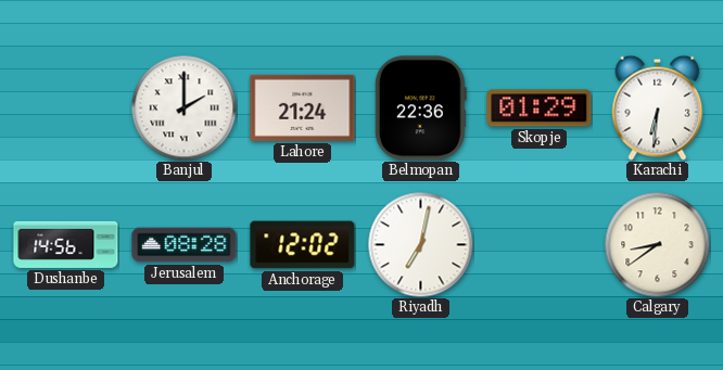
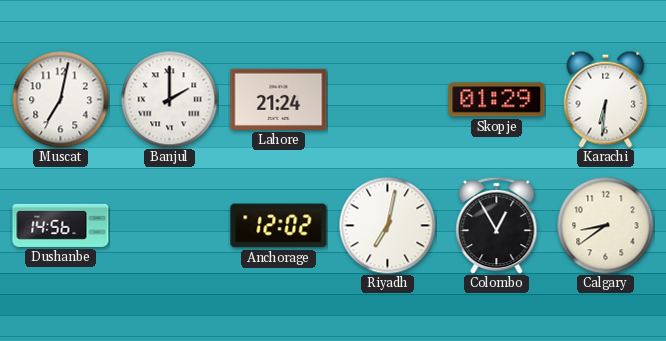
Muscat: none -> 7:02 (60, 99)
Belmopan: 22:36 -> none (420, 109)
Jerusalem: 08:28 -> none (185, 245)
Colombo: none -> 12:55 (497, 225)
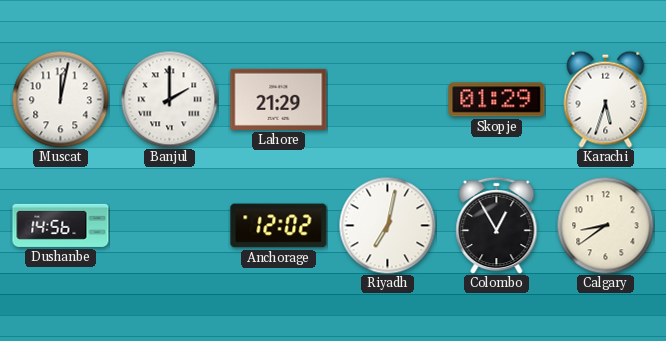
Muscat: 7:02 -> 12:02 (60, 99)
Lahore: 21:24 -> 21:29 (279, 99)
Karachi: 6:31 -> 5:33 (606, 99)
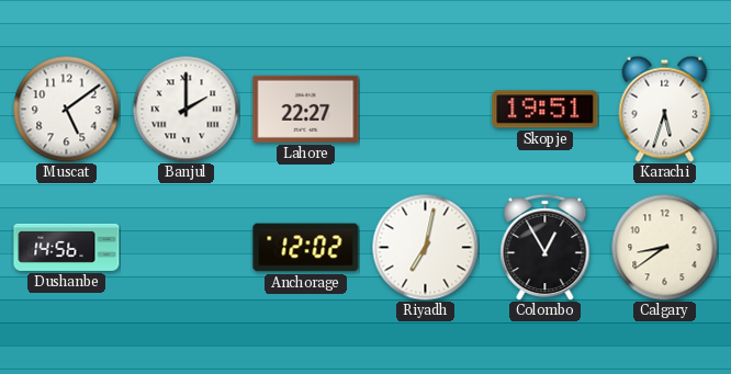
Muscat: 12:02 -> 5:09 (66, 109)
Lahore: 21:29 -> 22:27 (306, 109)
Skopje: 01:29 -> 19:51 (546, 110)
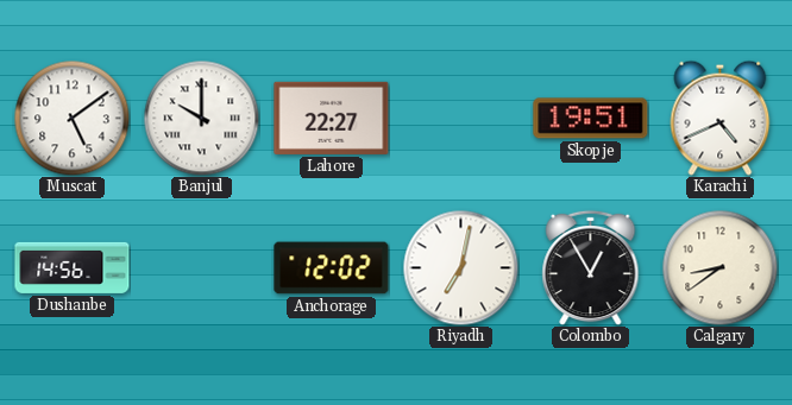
Banjul: 2:00 -> 10:00 (201, 118)
Karachi: 5:33 -> 4:41 (721, 118)
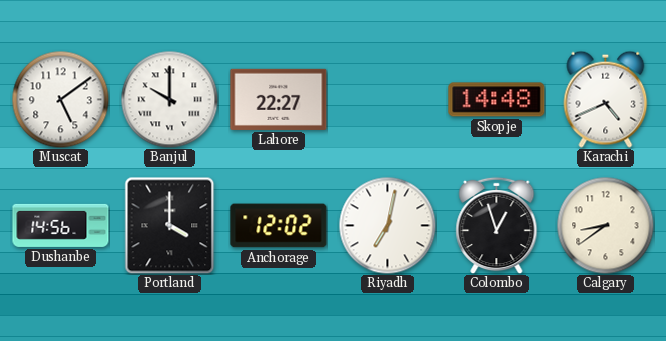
Skopje: 19:51 -> 14:48 (497, 100)
Portland: none -> 4:00 (170, 225)
Colombo: 12:55 -> 12:57 (497, 225)
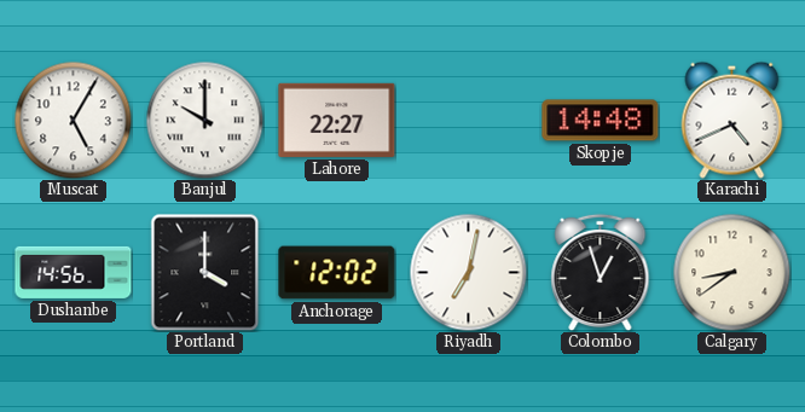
Muscat: 5:09 -> 5:05 (73, 120)
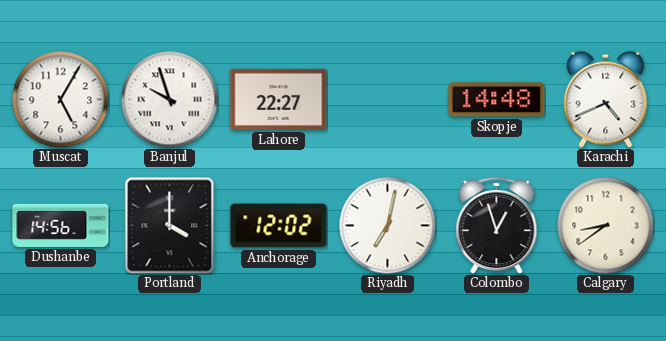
Banjul: 10:00 -> 9:57 (169, 99)
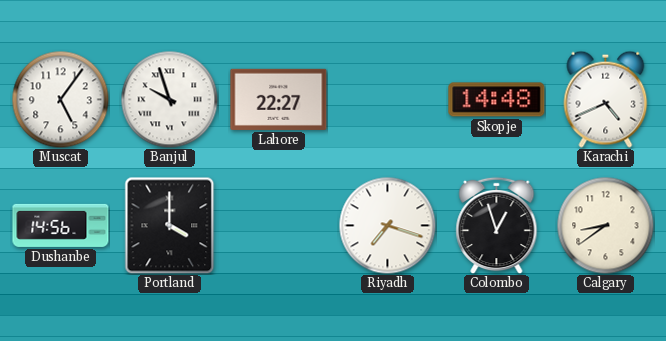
Muscat: 5:05 -> 5:06 (60, 99)
Anchorage: 12:02 -> none (279, 226)
Riyadh: 7:02 -> 7:18 (387, 225)
